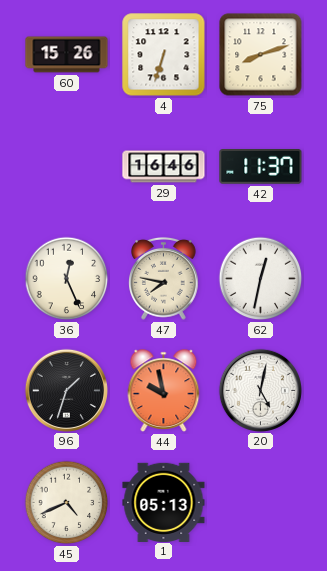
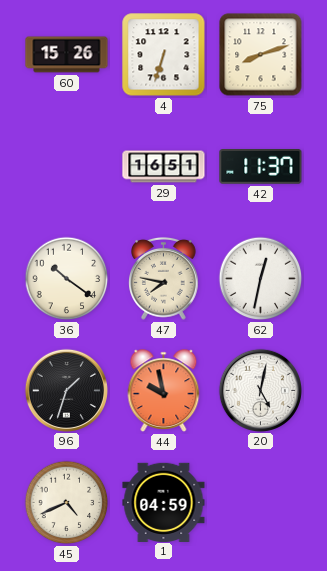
29: 16:46 -> 16:51 (164, 167)
36: 12:26 -> 10:21 (67, 279)
1: 05:13 -> 04:59 (164, 502)
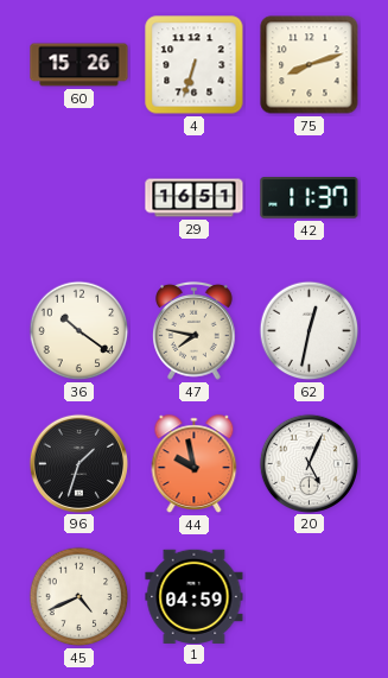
20: 5:02 -> 5:04 (309, 463)
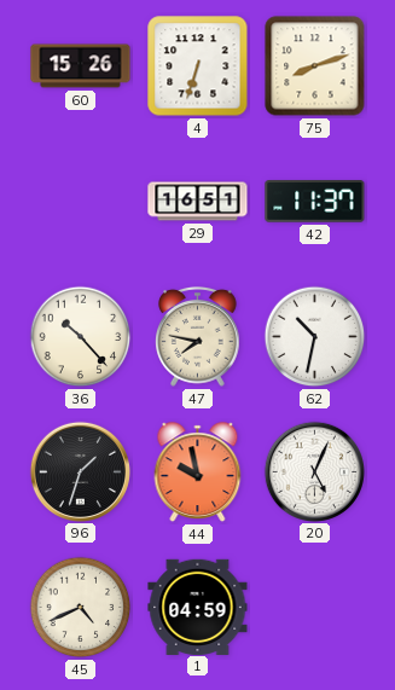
36: 10:21 -> 10:23 (81, 337)
62: 12:32 -> 10:32 (315, 337)
